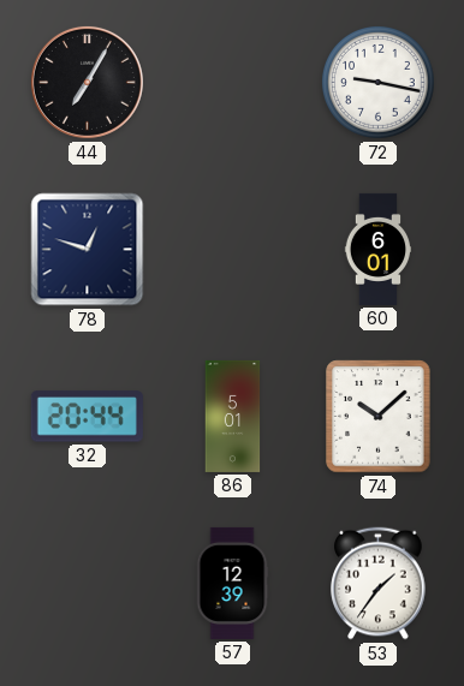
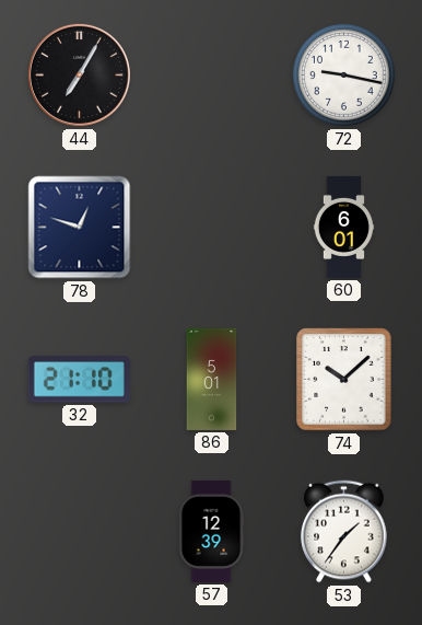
32: 20:44 -> 21:10 (79, 380)
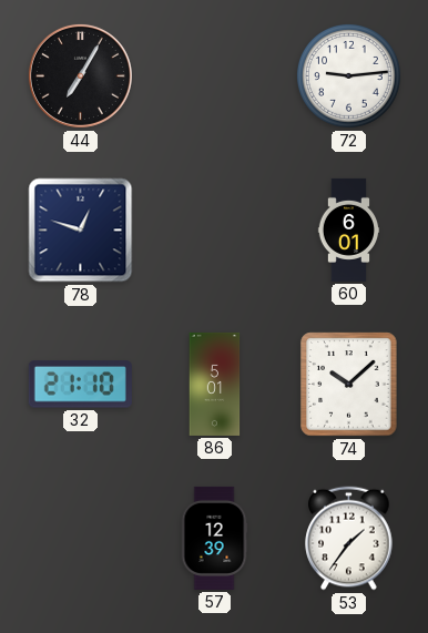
72: 9:17 -> 9:14 (348, 75)
